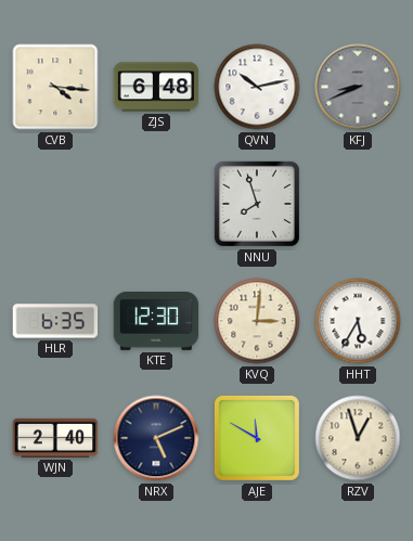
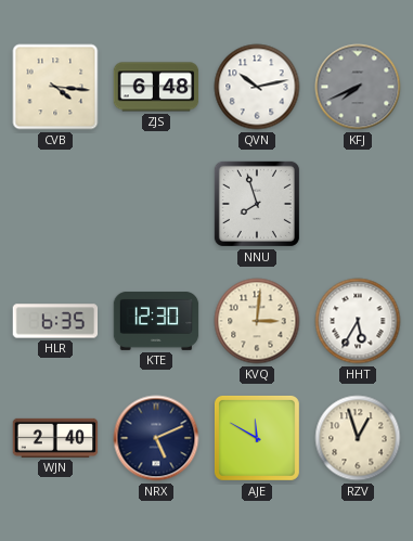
KFJ: 8:41 -> 7:41 (358, 87)
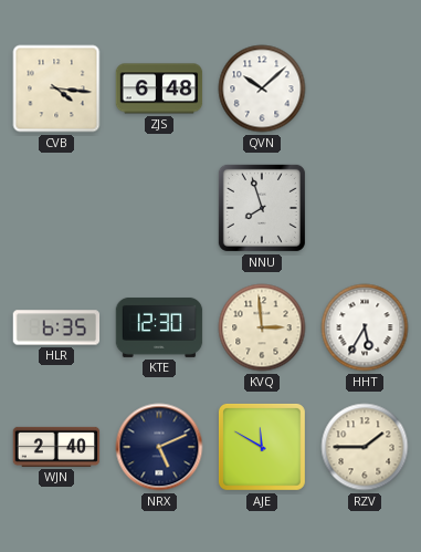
QVN: 10:13 -> 10:08 (262, 88)
KFJ: 7:41 -> none (358, 87)
KVQ: 3:01 -> 2:59 (262, 327)
RZV: 12:57 -> 1:45 (365, 447)
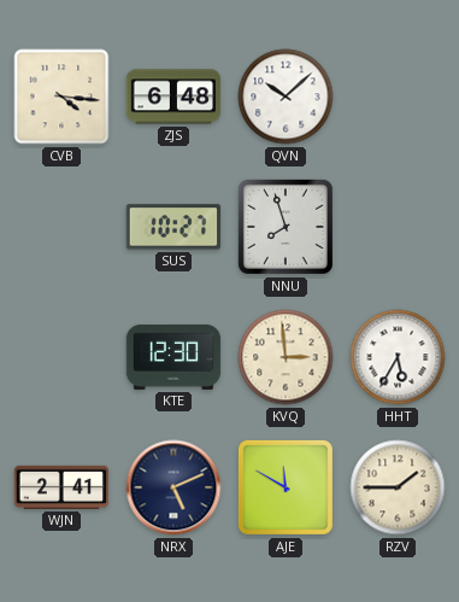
SUS: none -> 10:27 (173, 227)
HLR: 6:35 -> none (56, 327)
WJN: 2:40 -> 2:41 (61, 487)
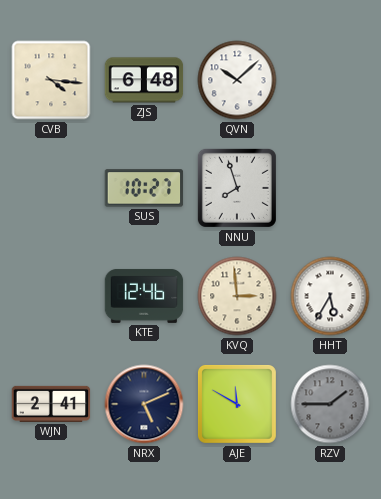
KTE: 12:30 -> 12:46 (144, 296)
RZV dial: cream -> grey (330, 404)
